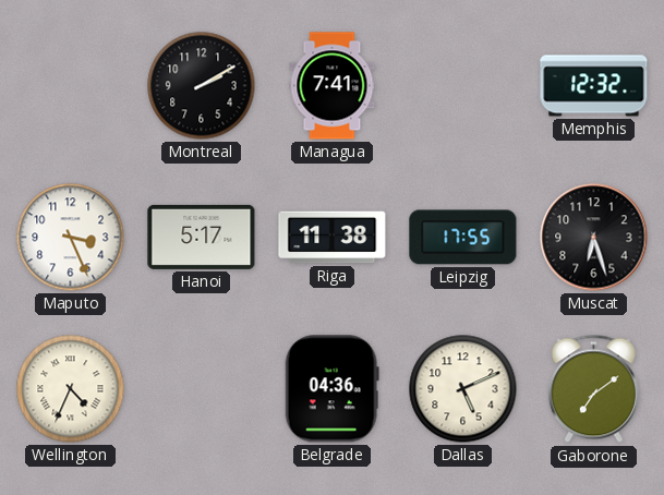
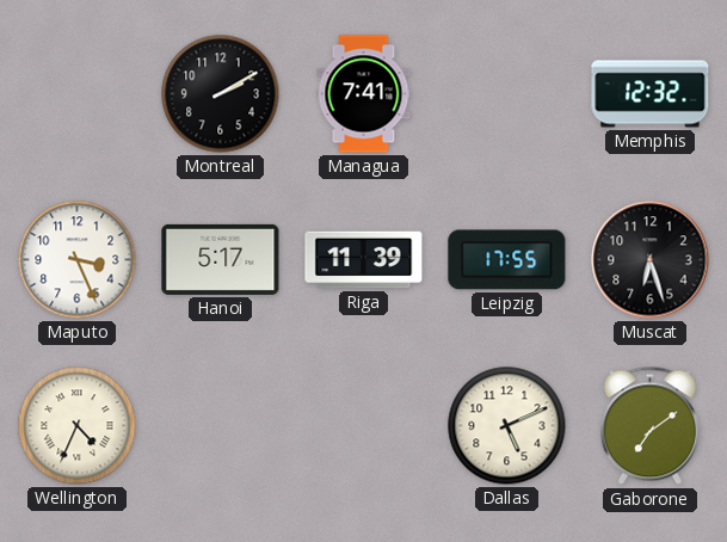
Riga: 11:38 -> 11:39 (364, 260)
Belgrade: 04:36 -> none (331, 389)
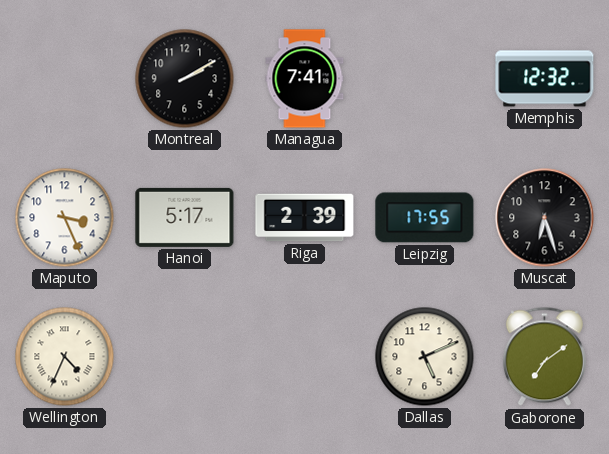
Riga: 11:39 -> 2:39 (305, 218)
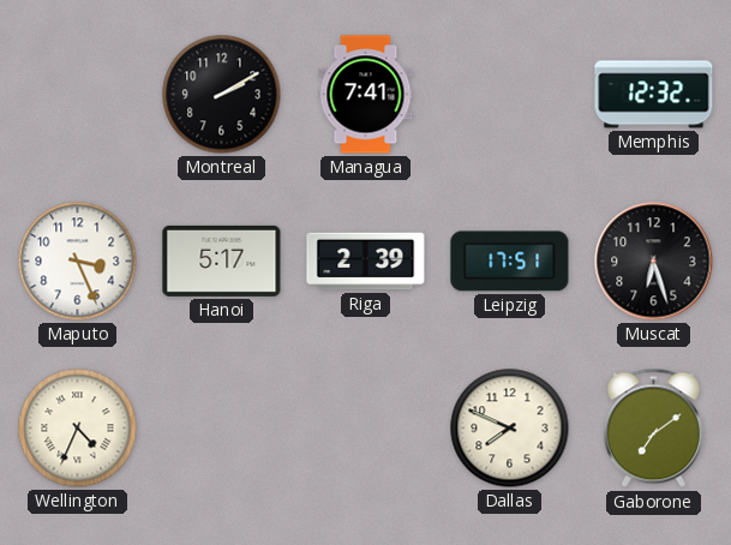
Leipzig: 17:55 -> 17:51 (510, 262)
Dallas: 5:11 -> 7:49 (510, 429)
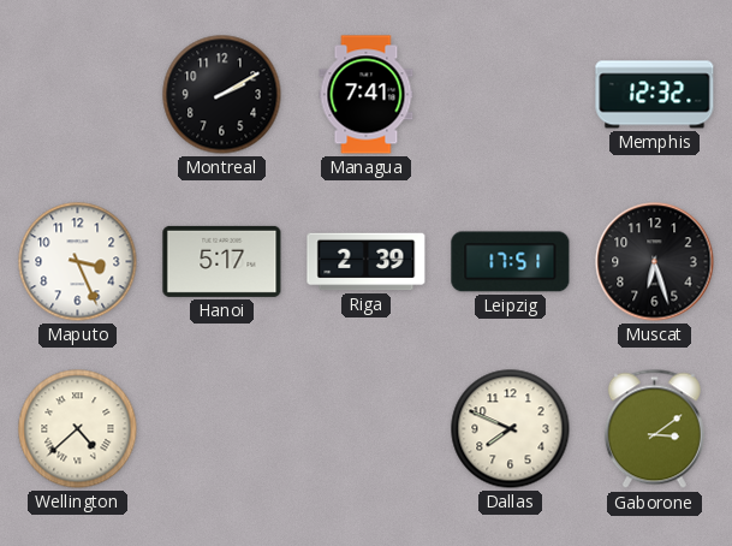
Wellington: 4:34 -> 4:38 (78, 429)
Gaborone: 7:09 -> 3:09 (654, 429)
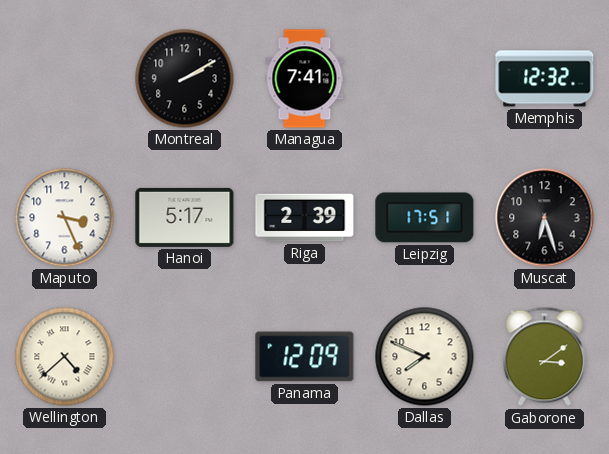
Panama: none -> 12:09 (305, 357)
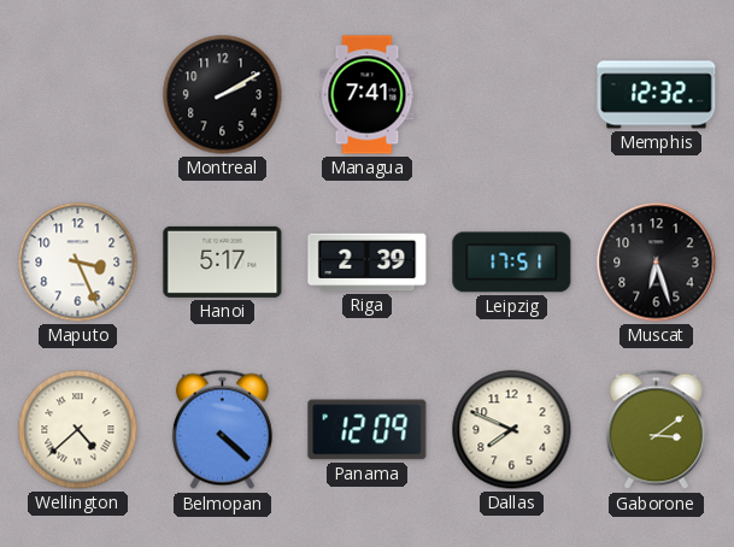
Belmopan: none -> 4:22 (222, 430)
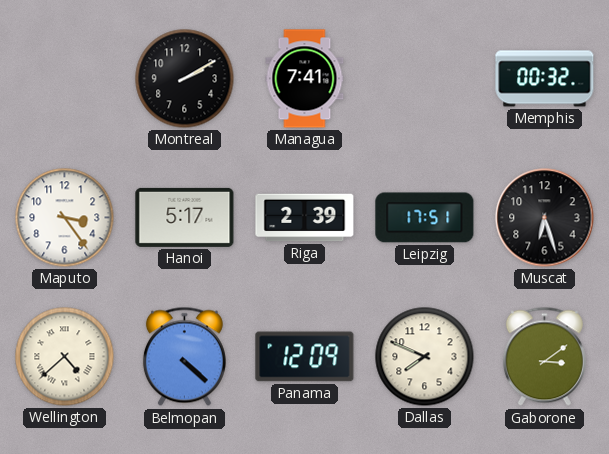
Memphis: 12:32 -> 00:32 (545, 79)
Maputo: 3:26 -> 3:24 (65, 218)
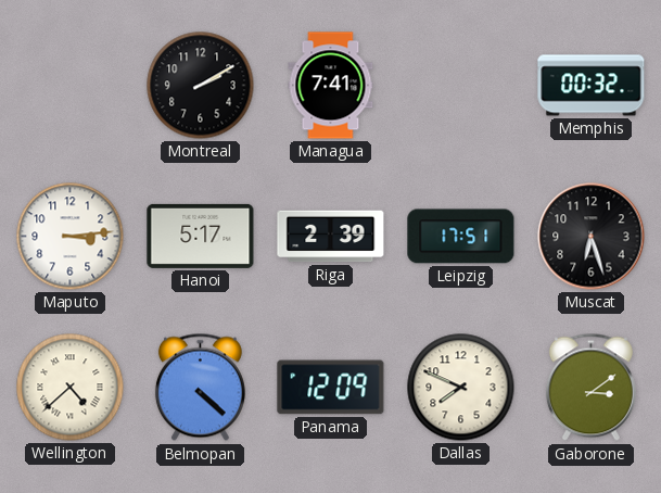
Maputo: 3:24 -> 3:14 (71, 237)
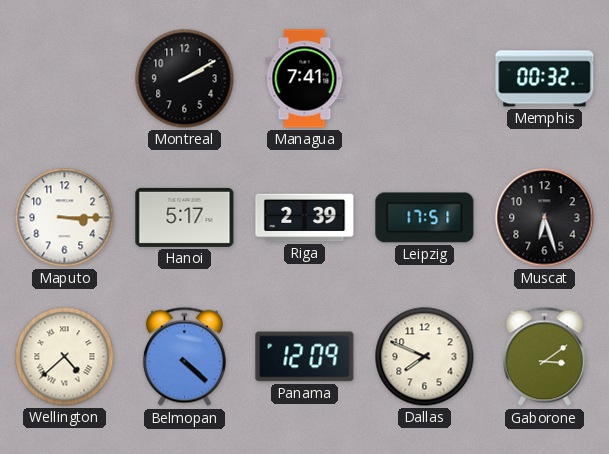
Maputo: 3:14 -> 3:15 (65, 218)
